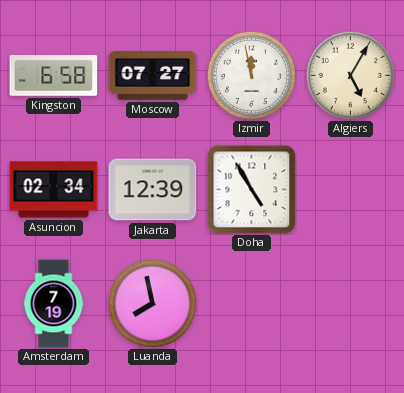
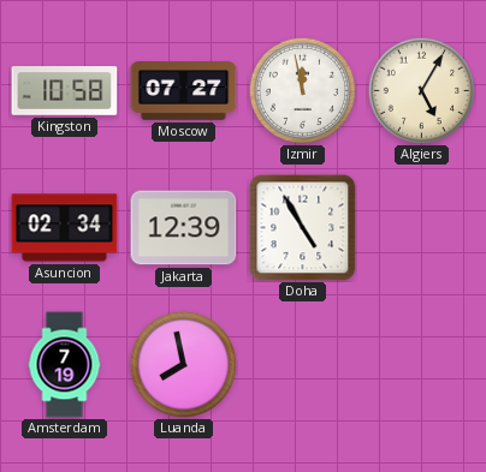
Kingston: 6:58 -> 10:58 (65, 91)
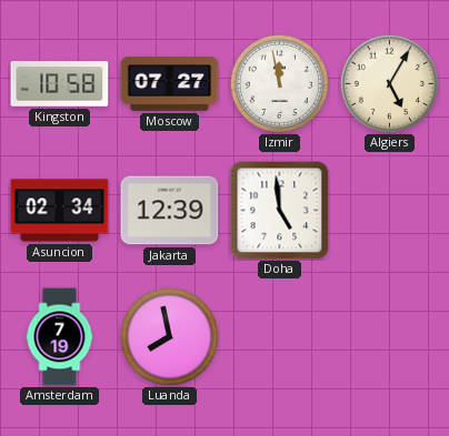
Doha: 4:55 -> 4:59 (280, 211)
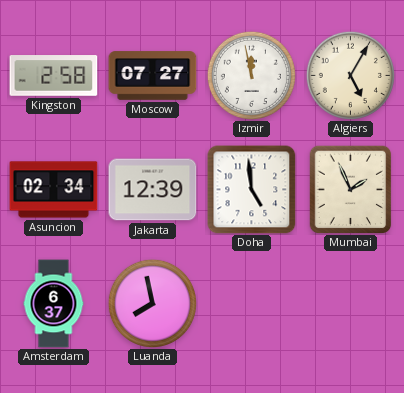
Kingston: 10:58 -> 2:58 (54, 76)
Mumbai: none -> 1:56 (351, 189)
Amsterdam: 7:19 -> 6:37 (54, 304)
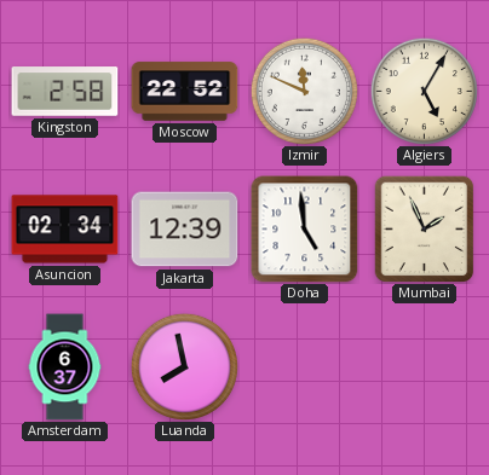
Moscow: 07:27 -> 22:52 (185, 92)
Izmir: 11:58 -> 11:49 (304, 91)
